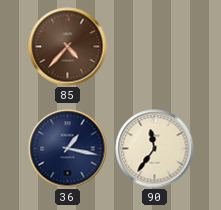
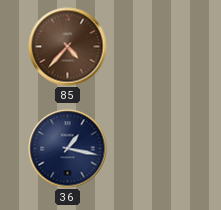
90: 11:36 -> none (155, 149)
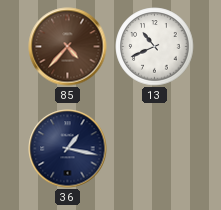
13: none -> 10:41 (155, 47)
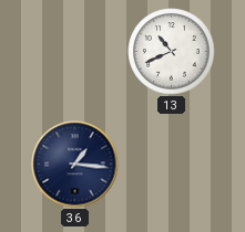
85: 4:37 -> none (68, 47)
36: 1:17 -> 1:16 (75, 165)
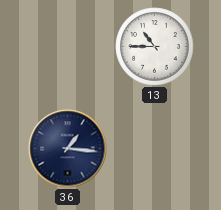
13: 10:41 -> 10:45 (155, 47)
